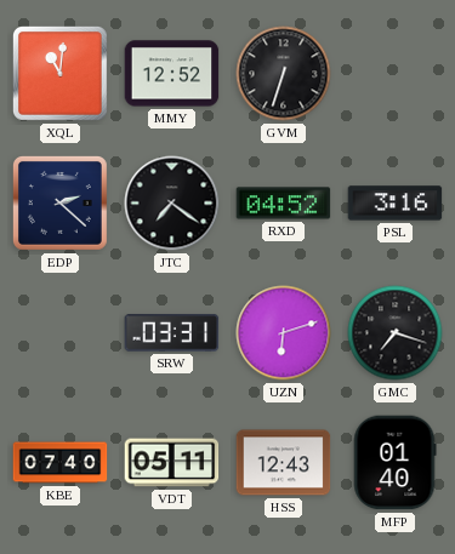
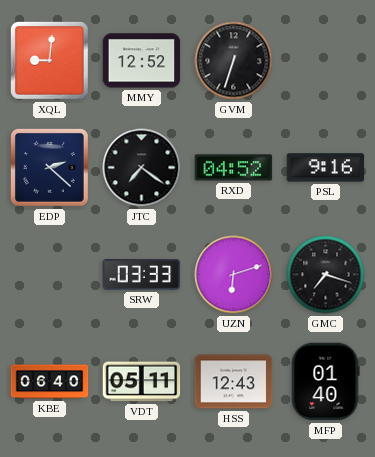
XQL: 11:01 -> 9:01 (49, 60)
PSL: 3:16 -> 9:16 (326, 168)
SRW: 03:31 -> 03:33 (142, 275)
KBE: 07:40 -> 06:40 (50, 382)
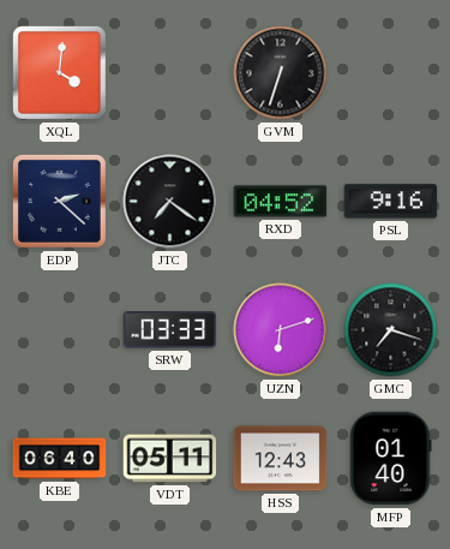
XQL: 9:01 -> 4:01 (59, 72)
MMY: 12:52 -> none (142, 61)
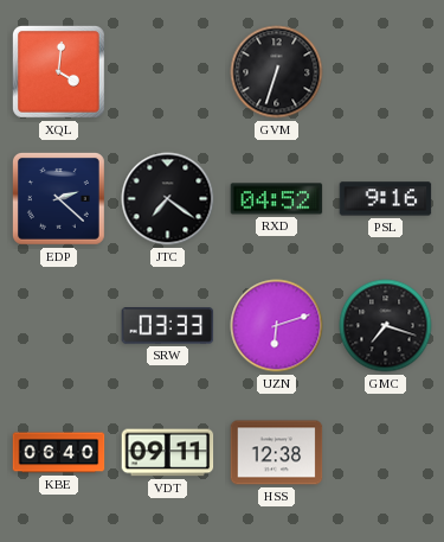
VDT: 05:11 -> 09:11 (168, 453)
HSS: 12:43 -> 12:38 (277, 453)
MFP: 01:40 -> none (390, 459)
